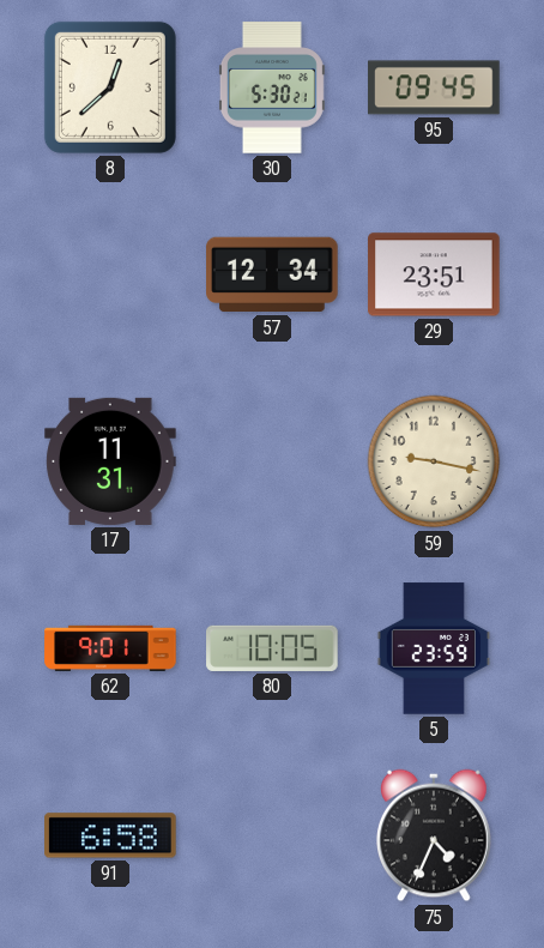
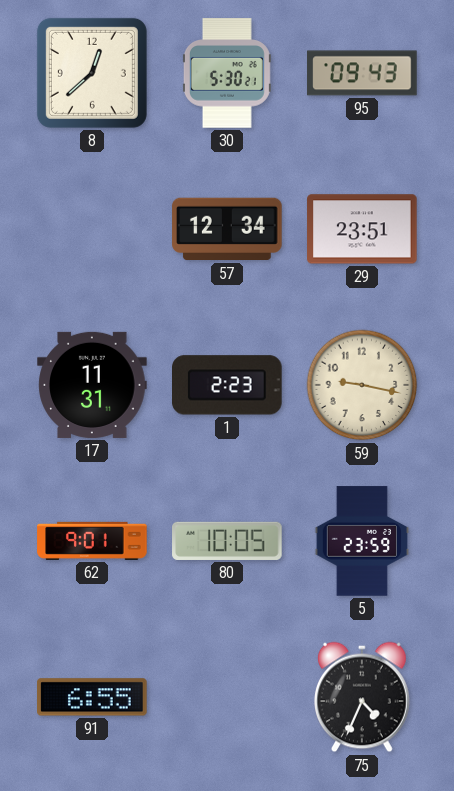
95: 09:45 -> 09:43 (362, 73)
1: none -> 2:23 (228, 385)
91: 6:58 -> 6:55 (92, 697)
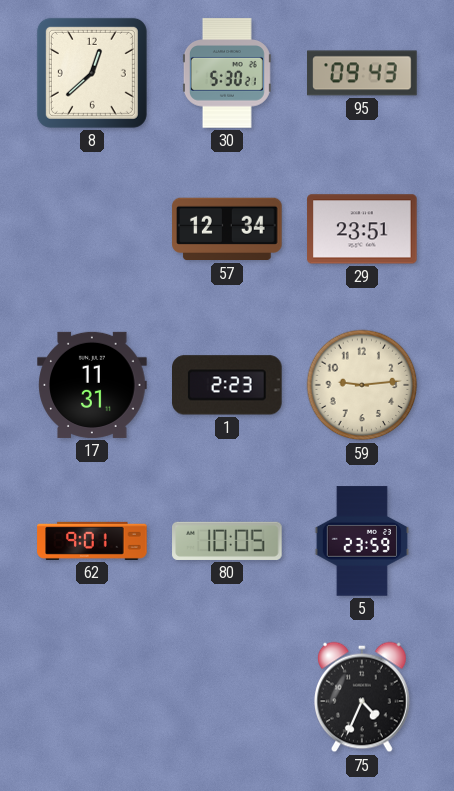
59: 9:17 -> 9:14 (362, 385)
91: 6:55 -> none (92, 697)
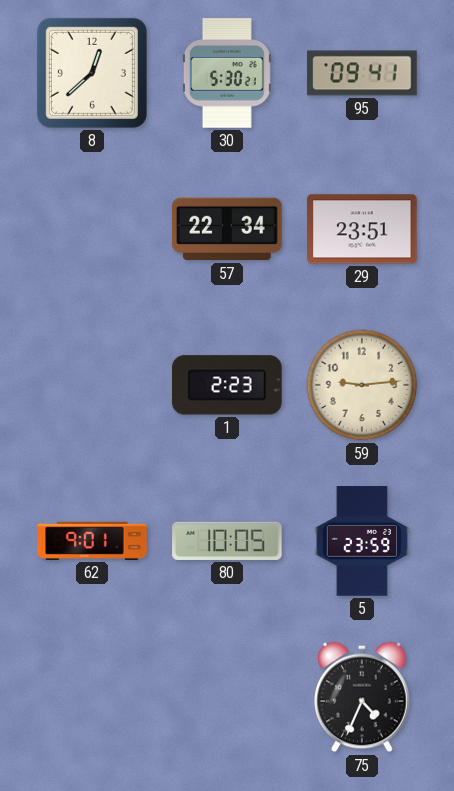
95: 09:43 -> 09:41 (362, 73)
57: 12:34 -> 22:34 (227, 229)
17: 11:31 -> none (92, 385)
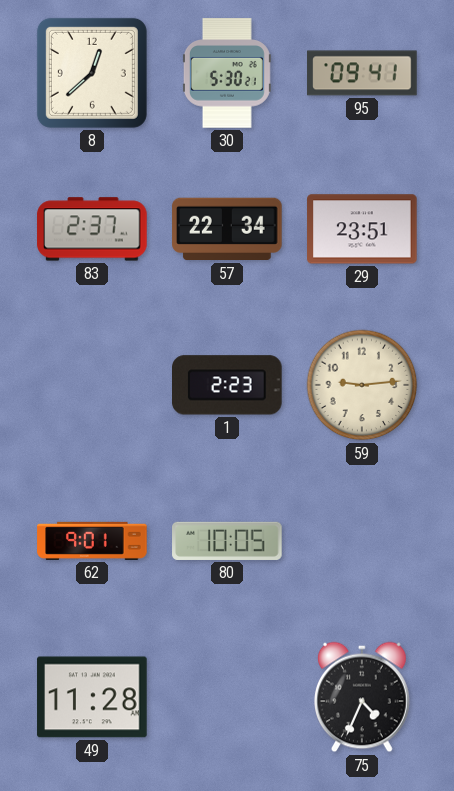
83: none -> 2:37 (92, 229)
5: 23:59 -> none (361, 541)
49: none -> 11:28 (92, 697)
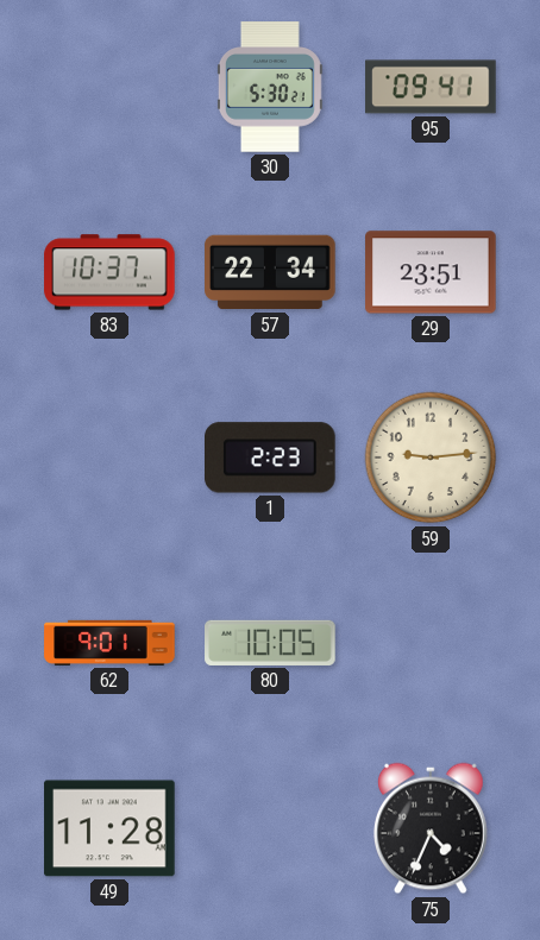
8: 12:38 -> none (92, 73)
83: 2:37 -> 10:37 (109, 272)
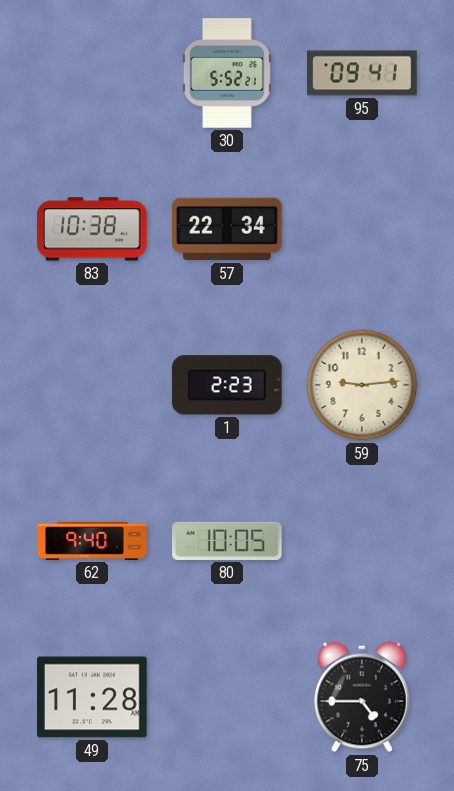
30: 5:30 -> 5:52 (227, 73)
83: 10:37 -> 10:38 (92, 229)
29: 23:51 -> none (431, 272)
62: 9:01 -> 9:40 (92, 541)
75: 4:34 -> 4:45 (363, 697)
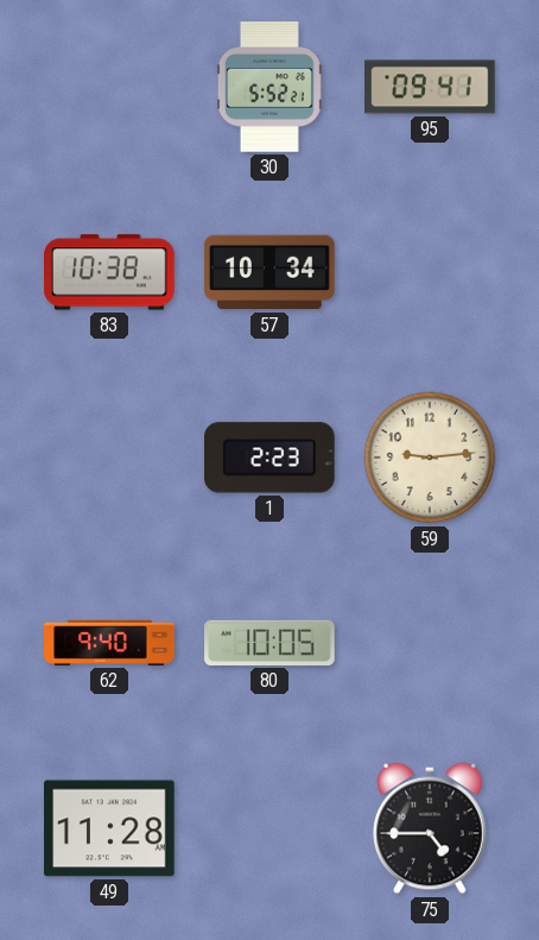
57: 22:34 -> 10:34 (269, 272)
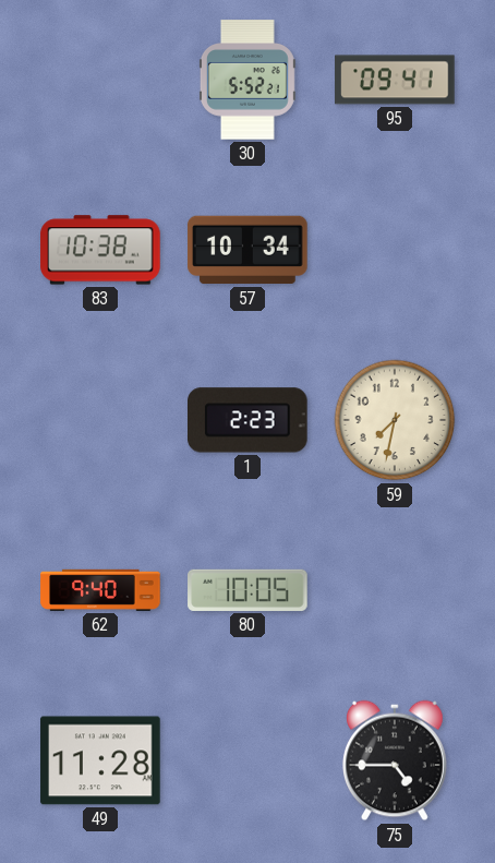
59: 9:14 -> 7:32 (395, 420)
